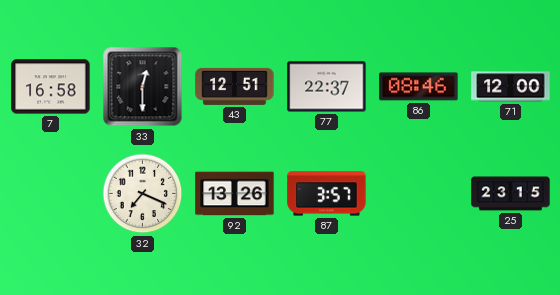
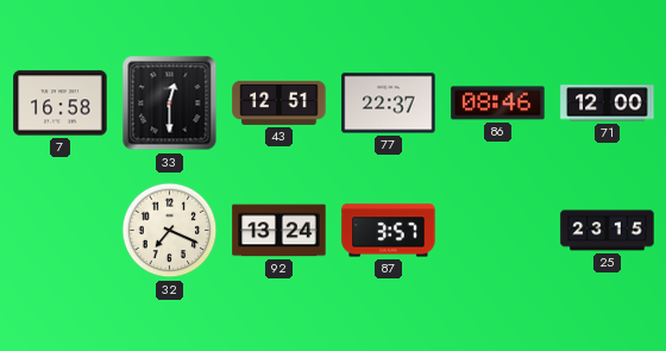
92: 13:26 -> 13:24 (279, 231)
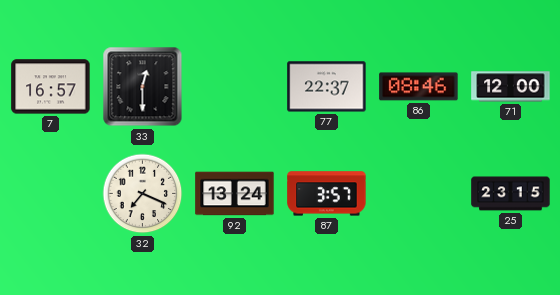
7: 16:58 -> 16:57 (51, 87)
43: 12:51 -> none (279, 102)
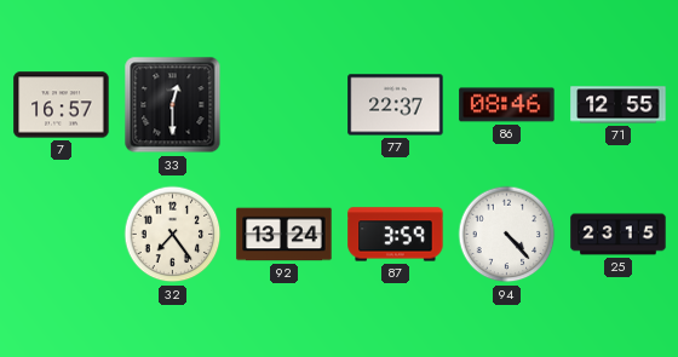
71: 12:00 -> 12:55 (619, 105)
32: 7:19 -> 7:24 (173, 235)
87: 3:57 -> 3:59 (396, 235)
94: none -> 4:23 (507, 235)
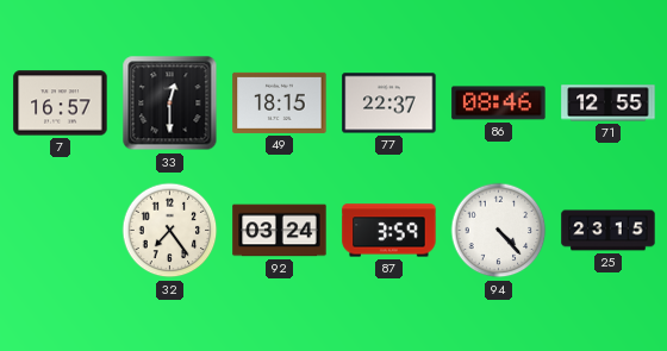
49: none -> 18:15 (280, 102)
92: 13:24 -> 03:24 (280, 231)
